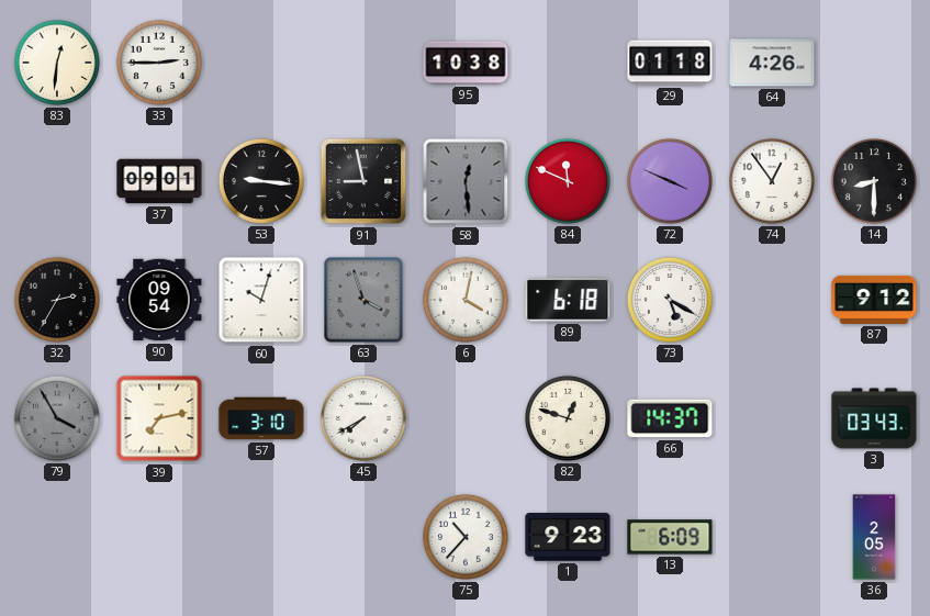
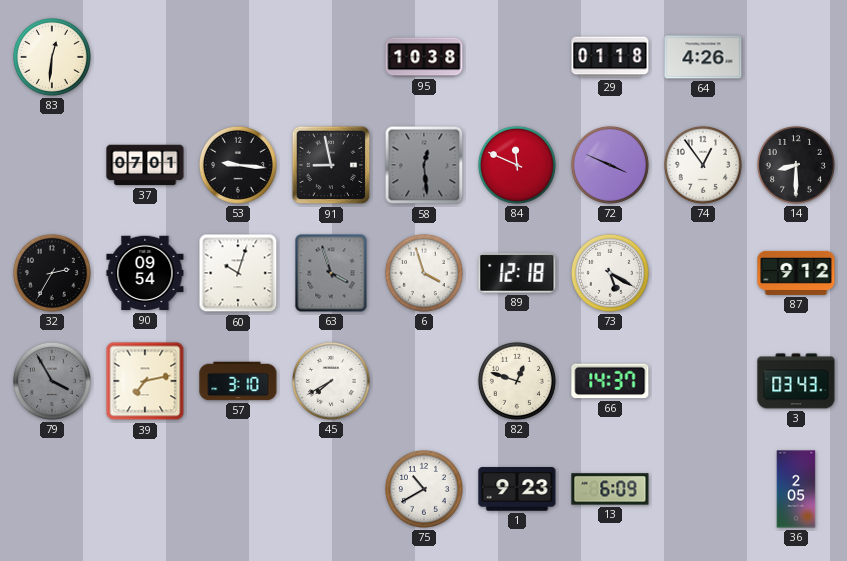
33: 2:45 -> none (159, 63)
37: 09:01 -> 07:01 (145, 165)
6: 4:02 -> 3:57 (424, 273)
89: 6:18 -> 12:18 (517, 273)
75: 10:37 -> 10:40 (424, 489)
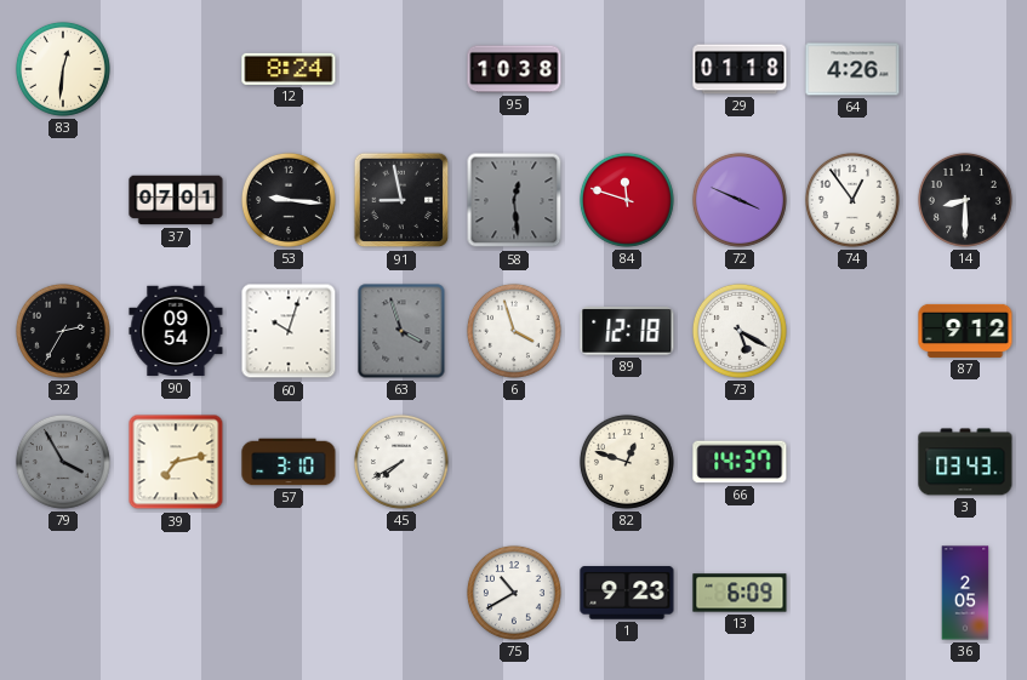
12: none -> 8:24 (289, 69)
84: 11:49 -> 11:48 (627, 200)
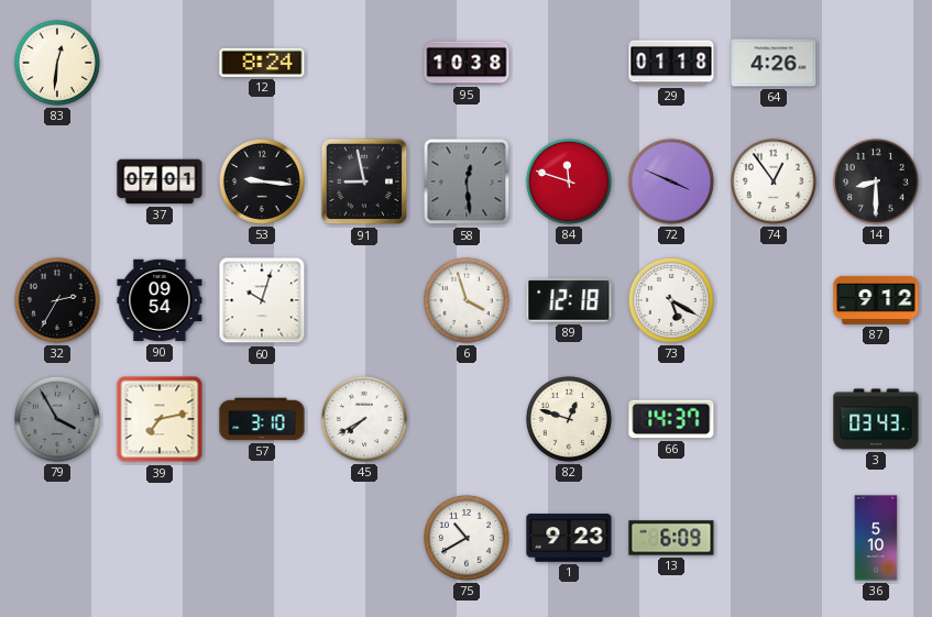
63: 3:57 -> none (401, 331)
36: 2:05 -> 5:10 (876, 538)
